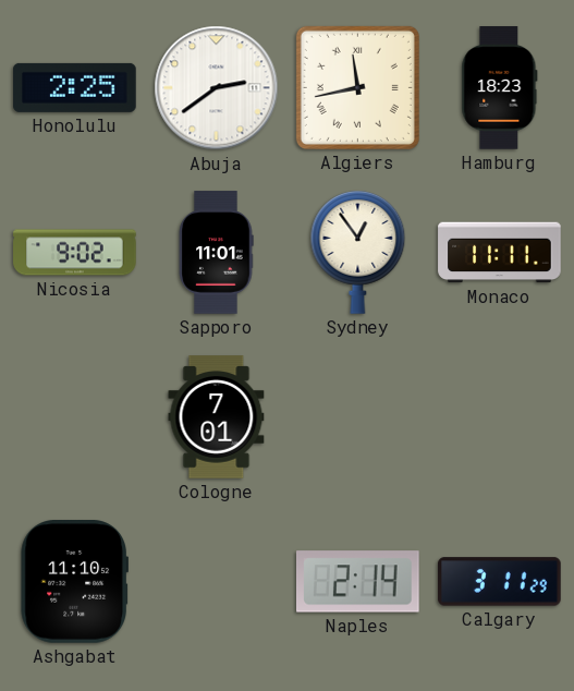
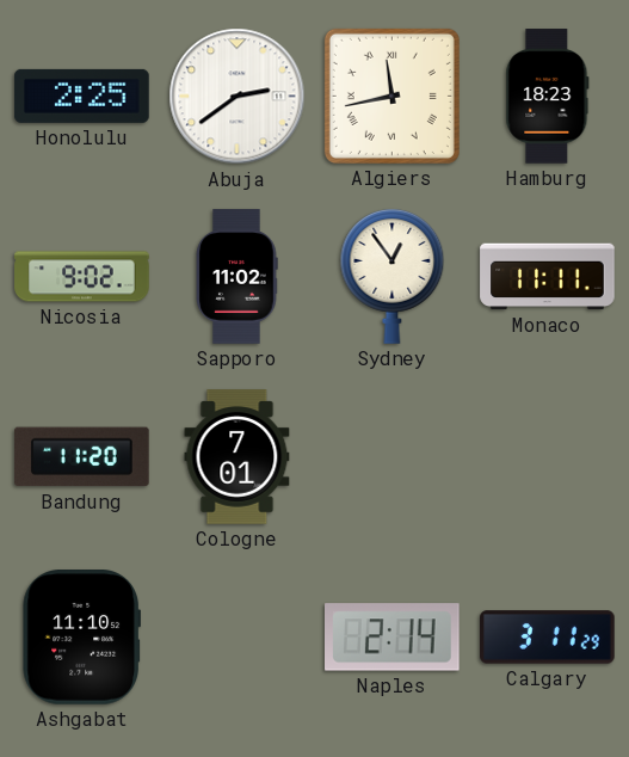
Sapporo: 11:01 -> 11:02 (236, 277)
Bandung: none -> 11:20 (82, 457)
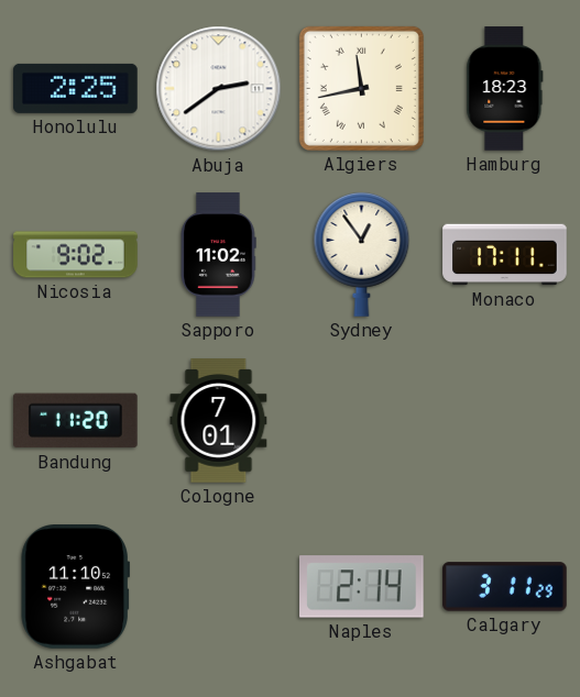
Monaco: 11:11 -> 17:11 (505, 255)
